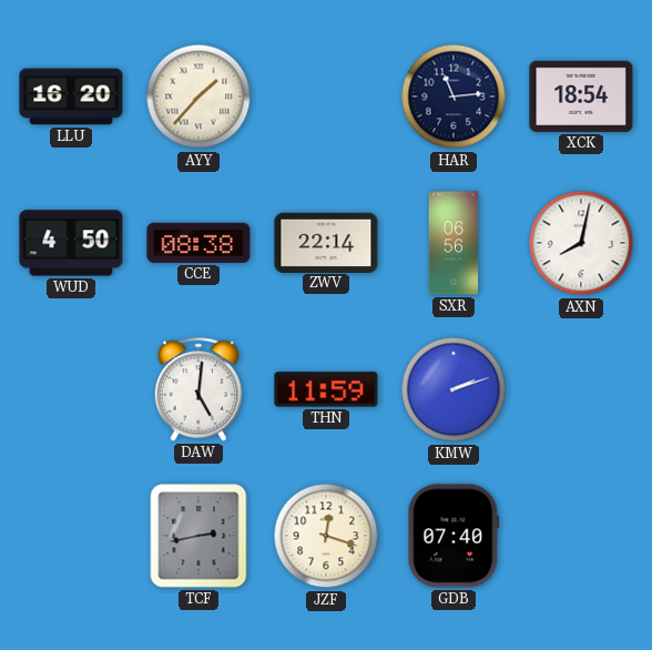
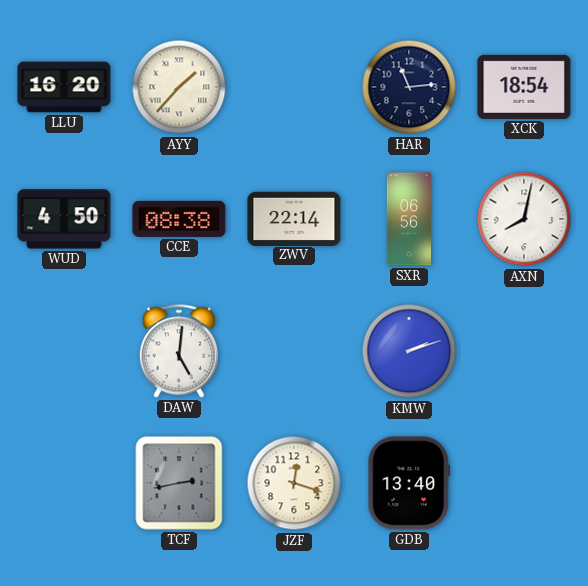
THN: 11:59 -> none (326, 389)
GDB: 07:40 -> 13:40 (409, 483)
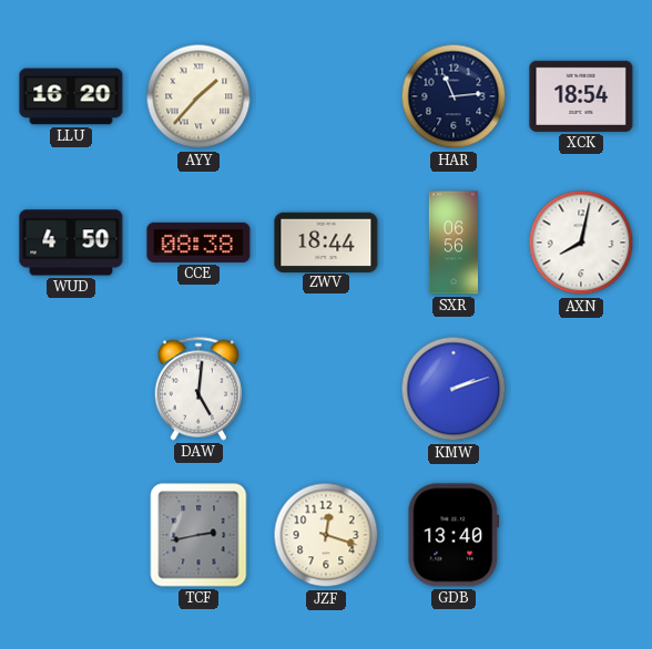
ZWV: 22:14 -> 18:44 (326, 241)
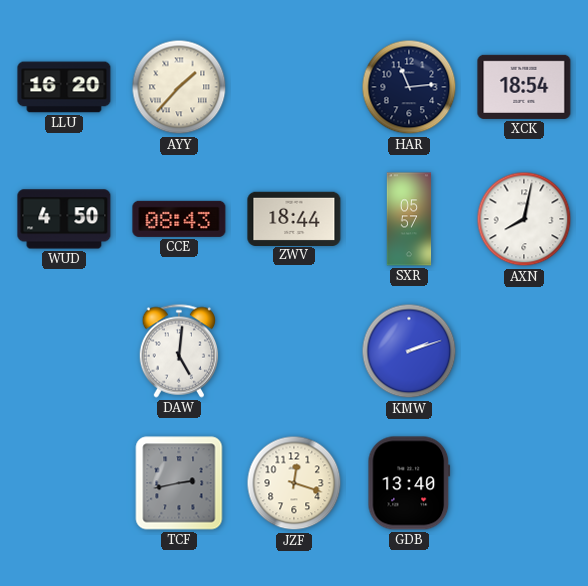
CCE: 08:38 -> 08:43 (179, 219)
SXR: 06:56 -> 05:57 (409, 219)
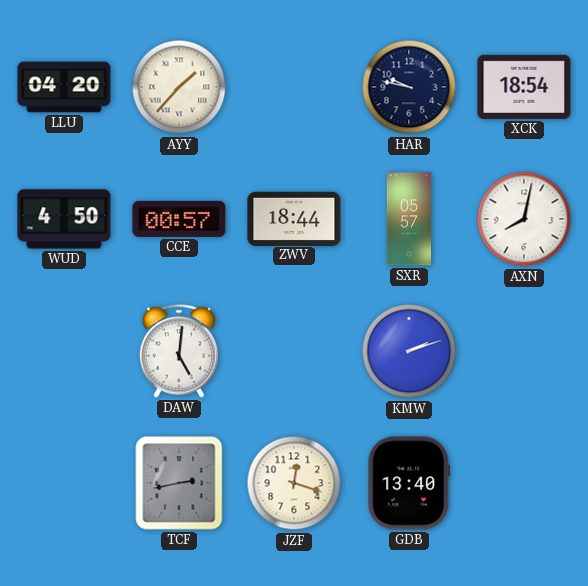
LLU: 16:20 -> 04:20 (64, 87)
HAR: 11:14 -> 9:47 (409, 87)
CCE: 08:43 -> 00:57 (179, 219)
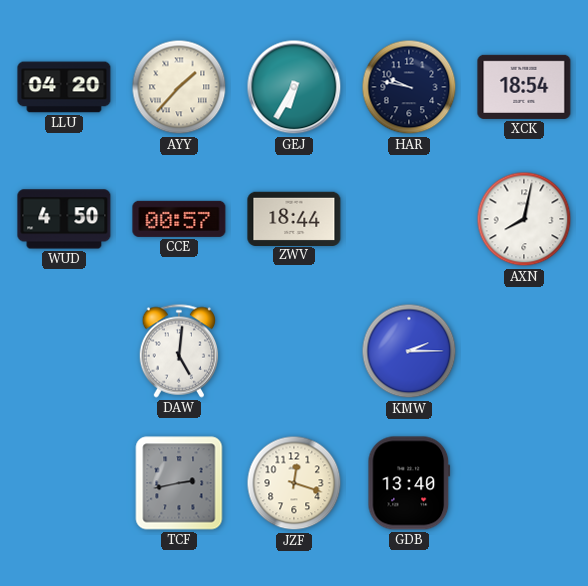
GEJ: none -> 6:35 (294, 87)
SXR: 05:57 -> none (409, 219)
KMW: 2:12 -> 2:15 (409, 351)
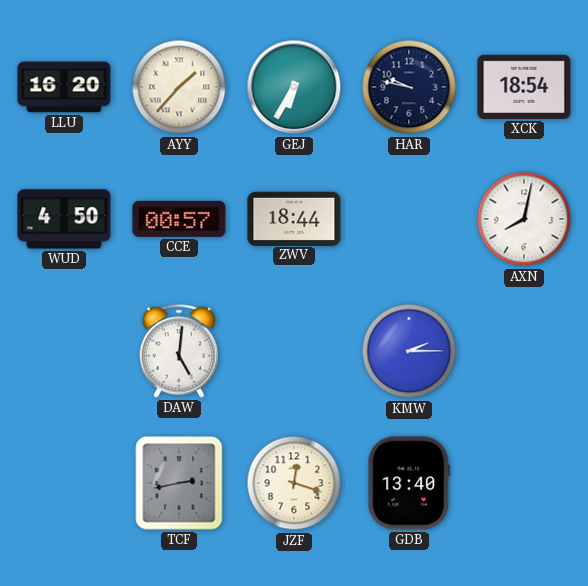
LLU: 04:20 -> 16:20 (64, 87)
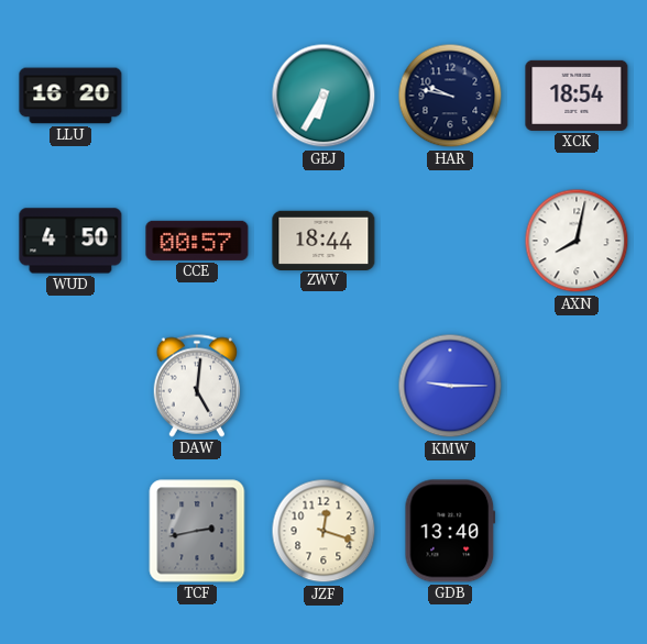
AYY: 1:37 -> none (179, 87)
KMW: 2:15 -> 9:15 (450, 386)
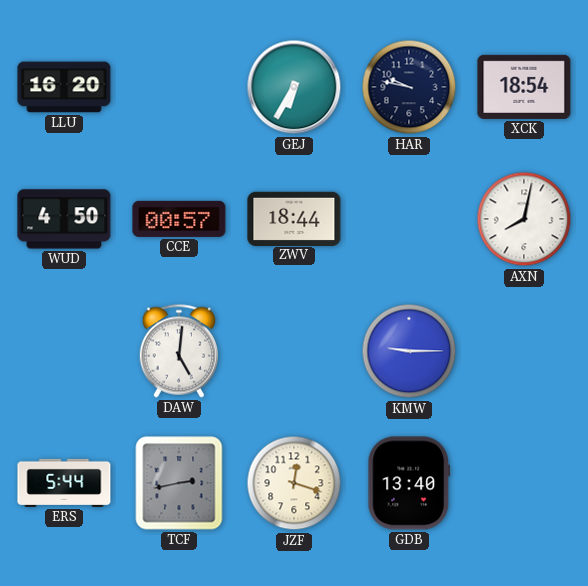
ERS: none -> 5:44 (64, 483)
